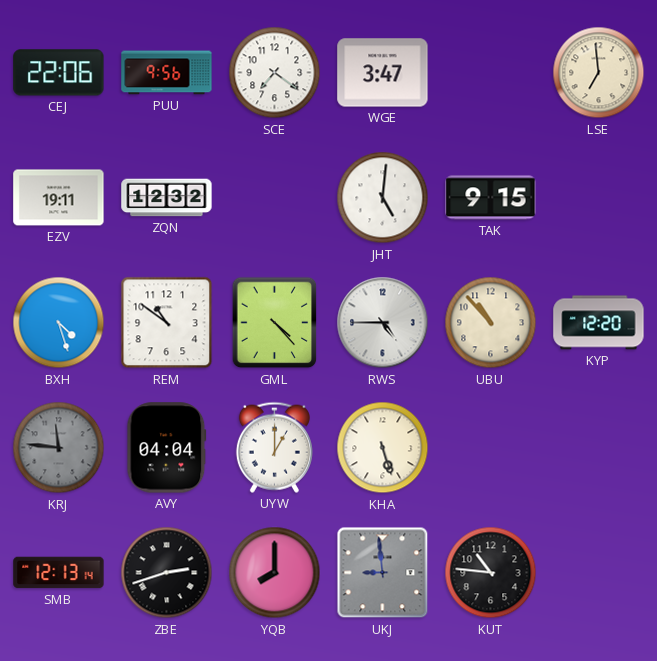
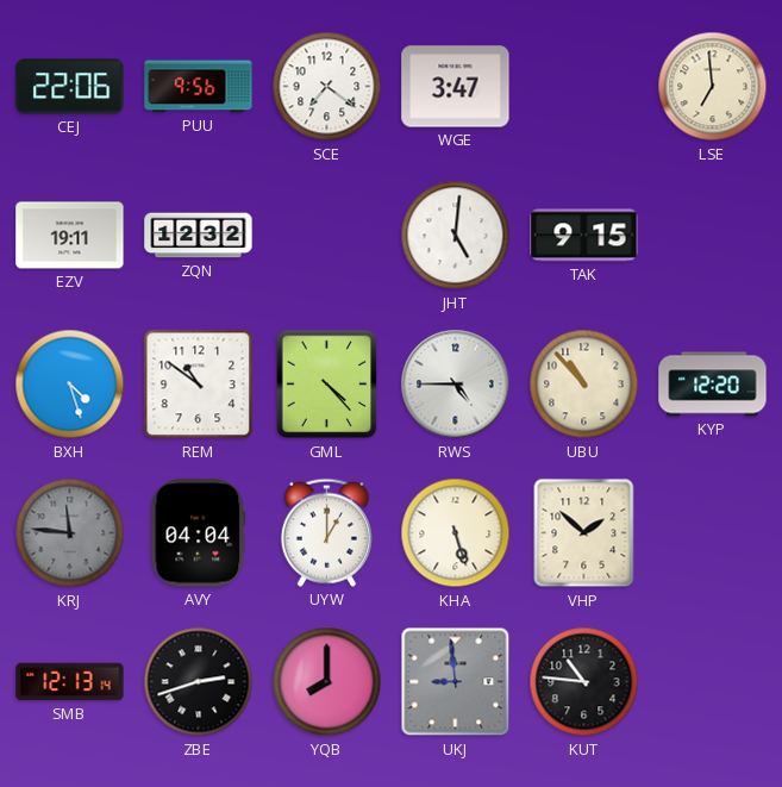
VHP: none -> 1:52 (584, 533)
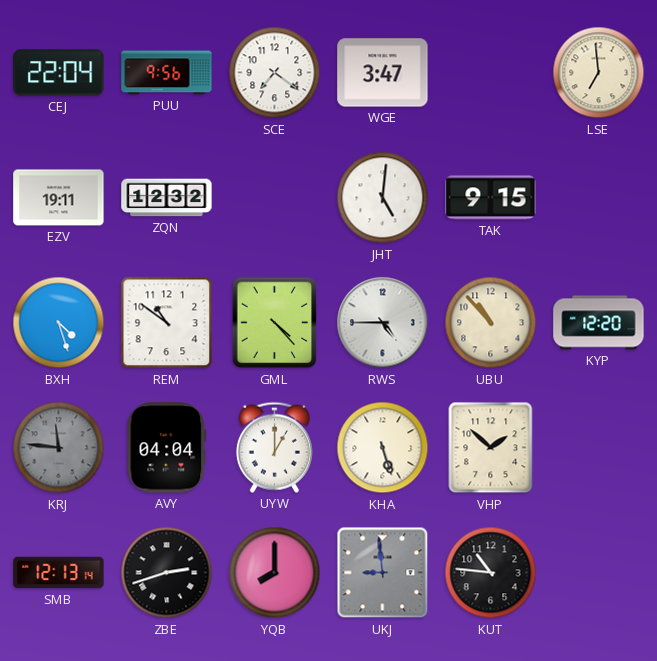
CEJ: 22:06 -> 22:04 (59, 73)
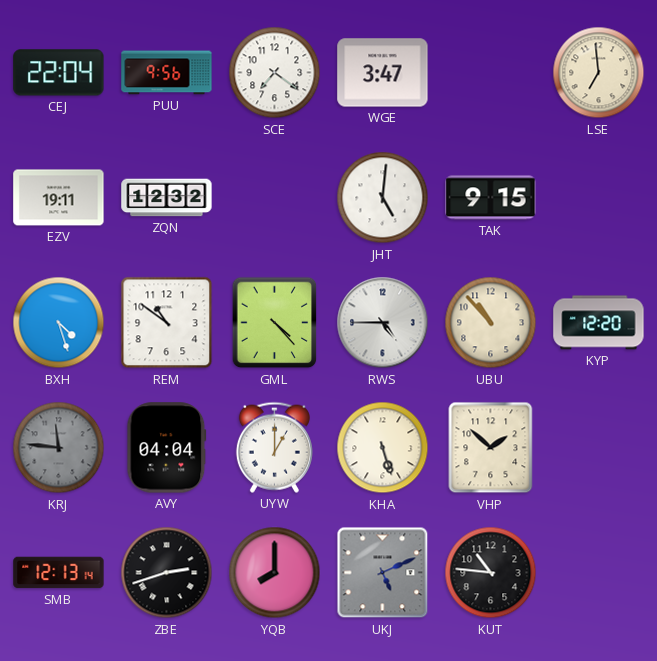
UKJ: 8:59 -> 5:11 (383, 573)
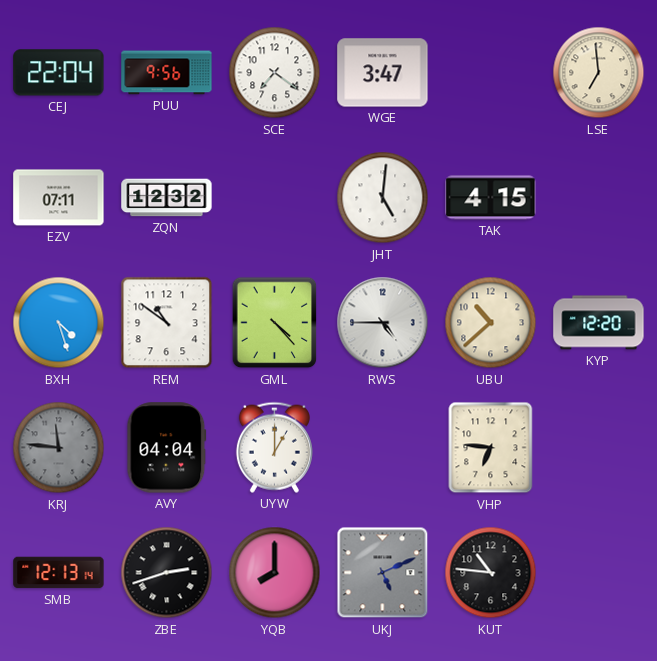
EZV: 19:11 -> 07:11 (59, 198)
TAK: 9:15 -> 4:15 (491, 198)
UBU: 10:53 -> 10:38 (491, 323)
KHA: 5:27 -> none (383, 448)
VHP: 1:52 -> 6:46 (491, 448)
